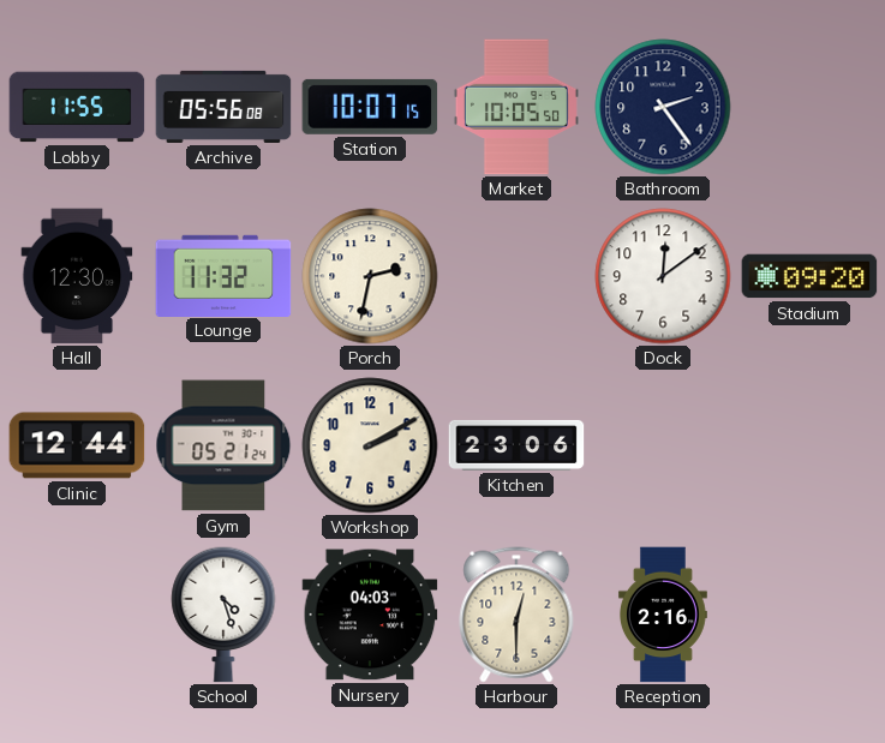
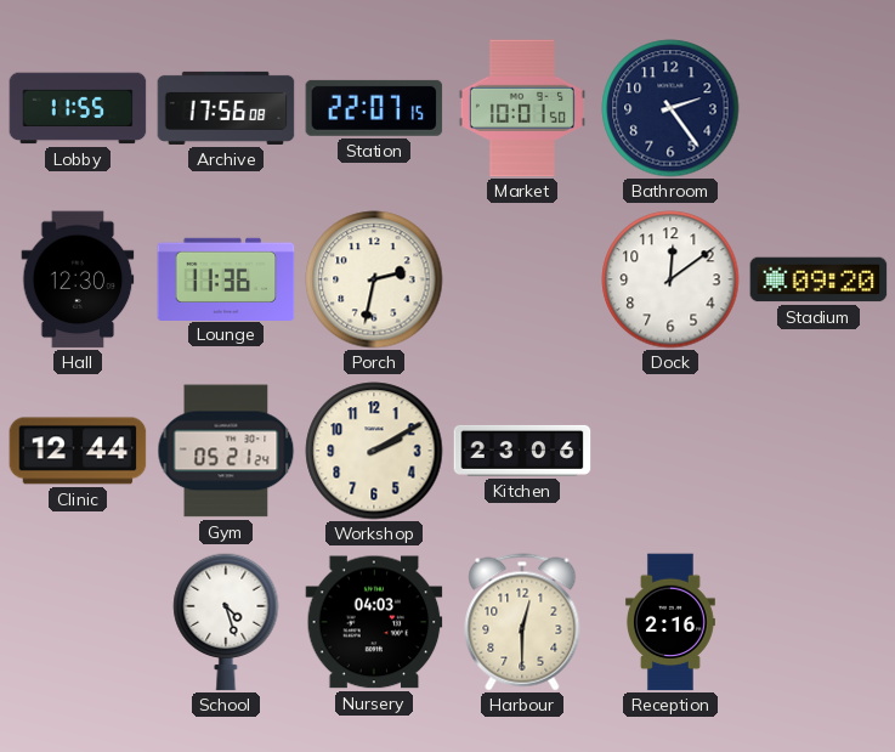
Archive: 05:56 -> 17:56 (226, 108)
Station: 10:07 -> 22:07 (374, 108)
Market: 10:05 -> 10:01 (522, 108)
Lounge: 11:32 -> 11:36 (226, 278)
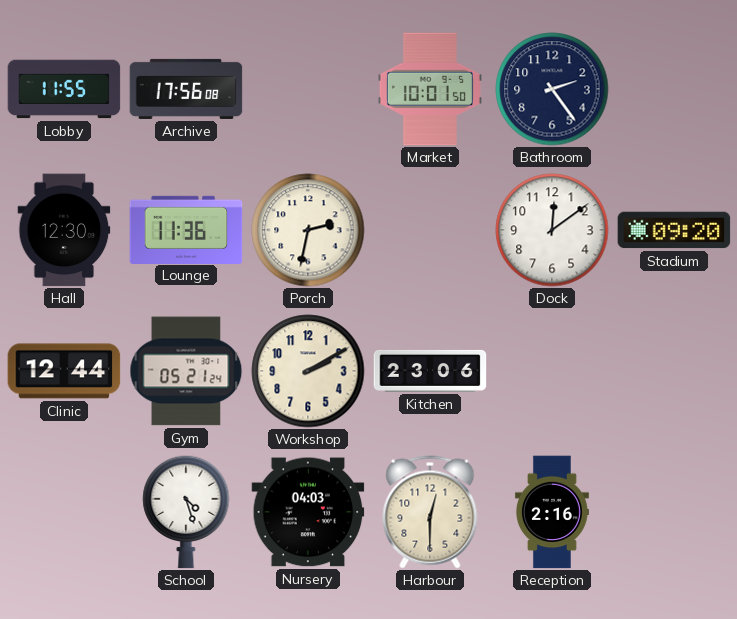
Station: 22:07 -> none (374, 108)
